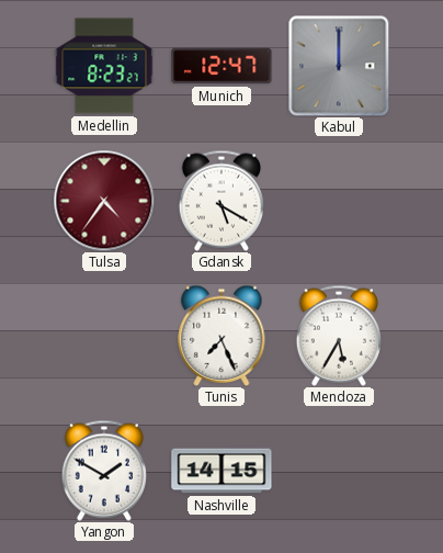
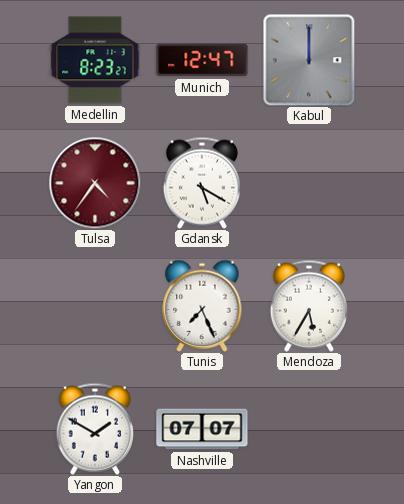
Nashville: 14:15 -> 07:07 (202, 429)
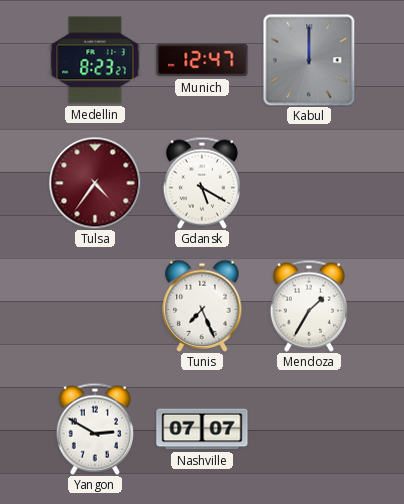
Mendoza: 5:35 -> 1:35 (309, 306)
Yangon: 1:50 -> 2:50 (95, 429)
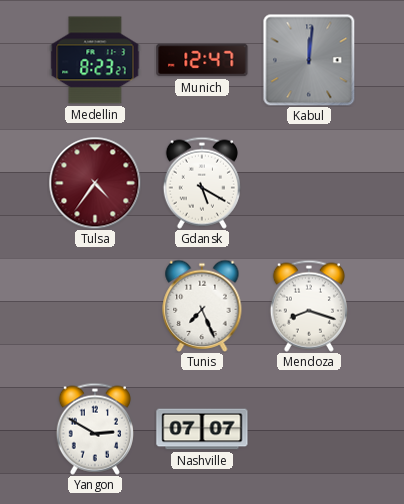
Kabul: 12:00 -> 12:01 (309, 60)
Mendoza: 1:35 -> 8:18 (309, 306)
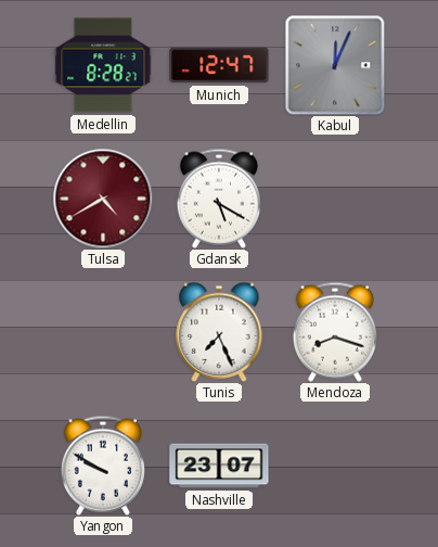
Medellin: 8:23 -> 8:28 (103, 65)
Kabul: 12:01 -> 12:04 (335, 65)
Tulsa: 4:36 -> 4:40 (103, 199)
Yangon: 2:50 -> 9:50 (103, 466)
Nashville: 07:07 -> 23:07 (219, 466)
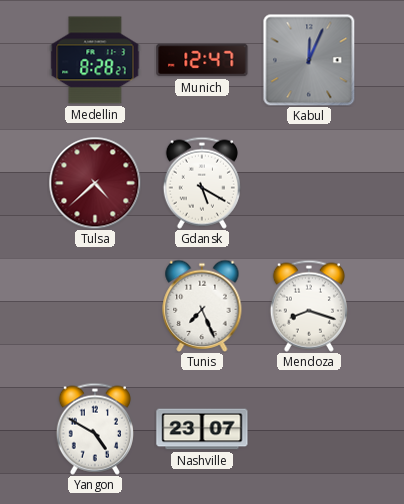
Tulsa: 4:40 -> 4:38 (95, 183)
Yangon: 9:50 -> 4:50 (95, 429)
